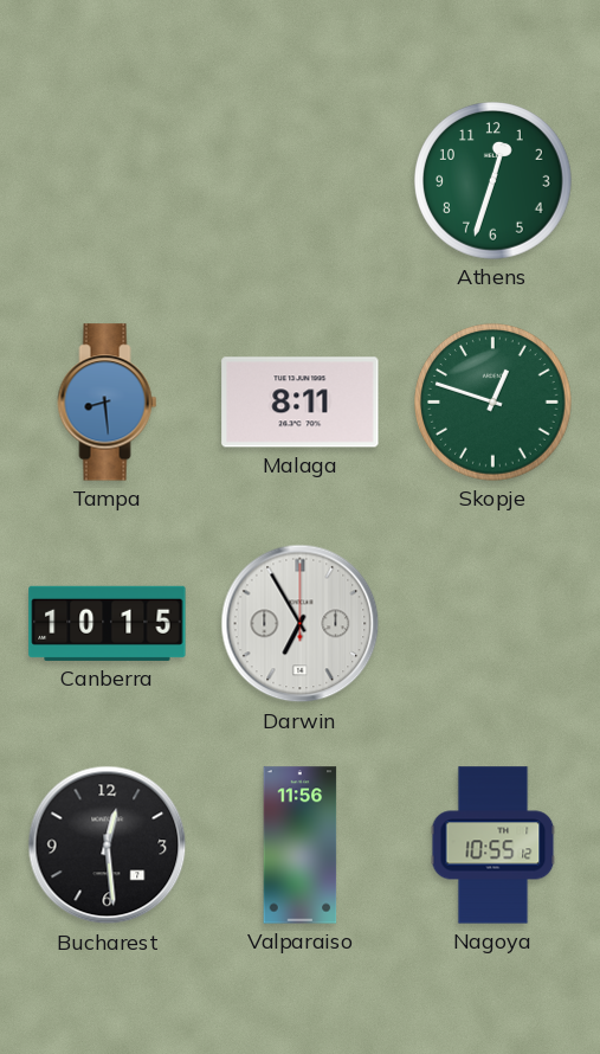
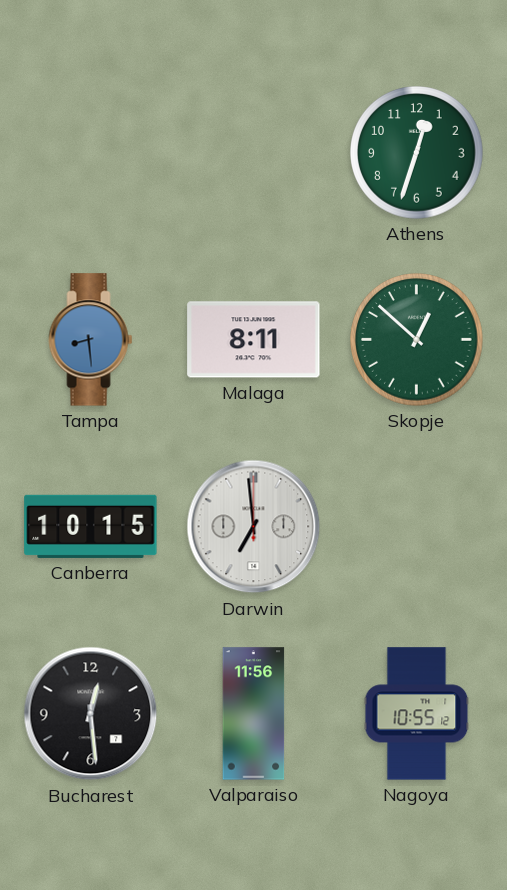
Skopje: 12:48 -> 12:52 (417, 340)
Darwin: 6:55 -> 6:59 (254, 527)
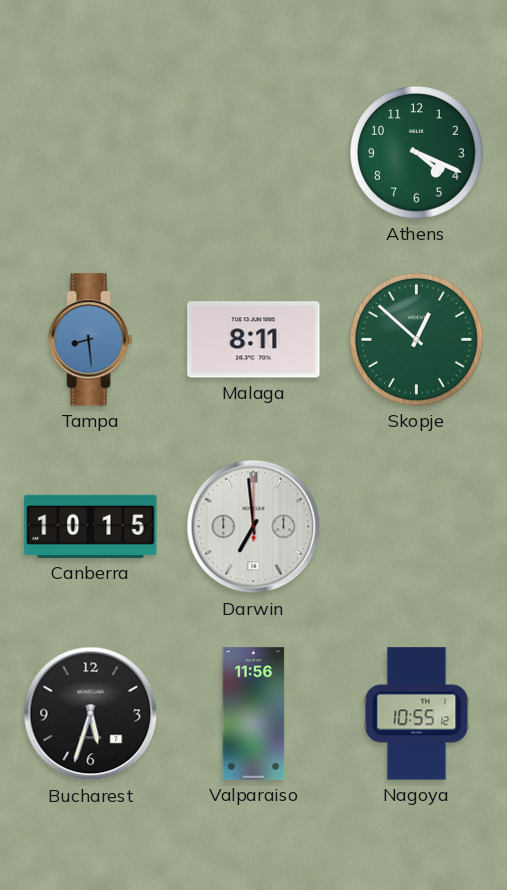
Athens: 12:33 -> 4:19 (417, 153)
Bucharest: 12:29 -> 5:33 (91, 714)
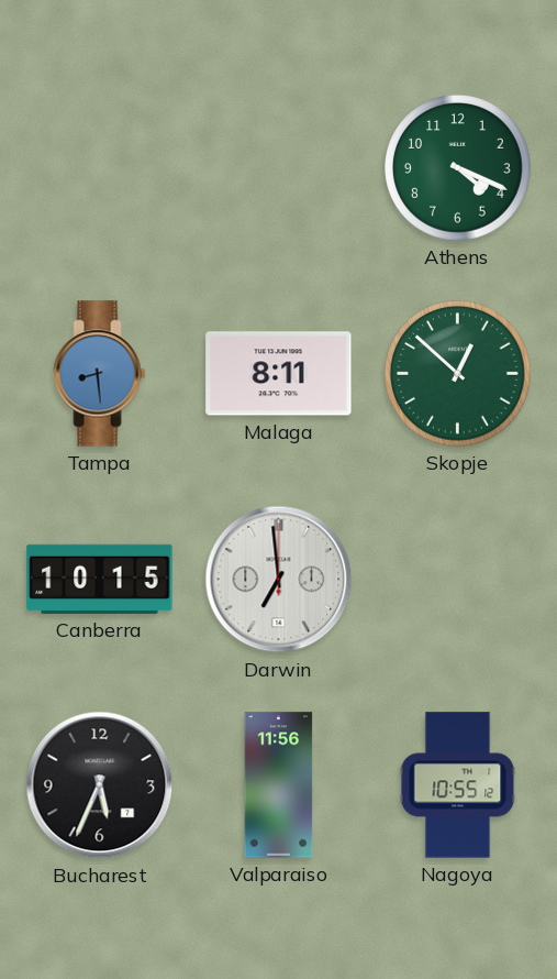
Bucharest: 5:33 -> 5:34 (100, 785)
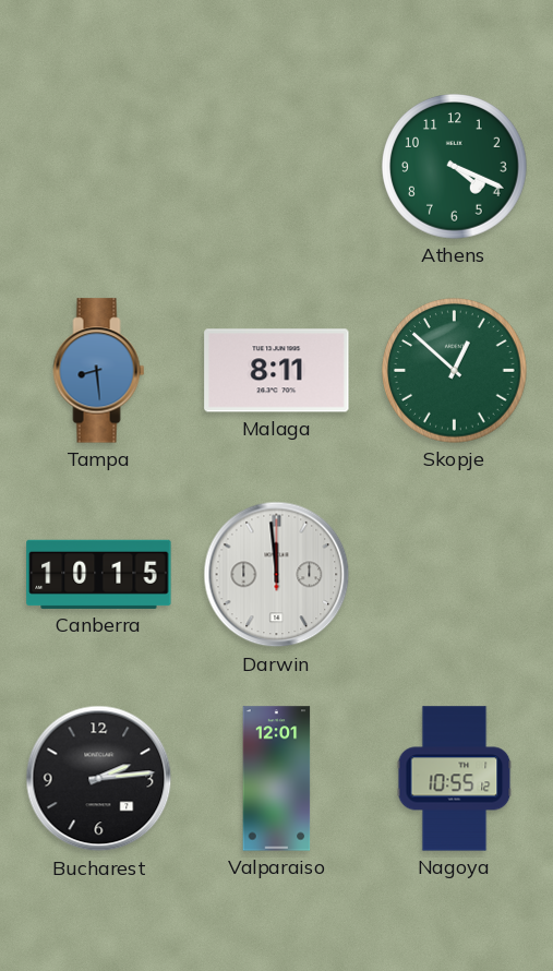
Darwin: 6:59 -> 11:59 (277, 575)
Bucharest: 5:34 -> 2:14 (99, 779)
Valparaiso: 11:56 -> 12:01 (277, 779)
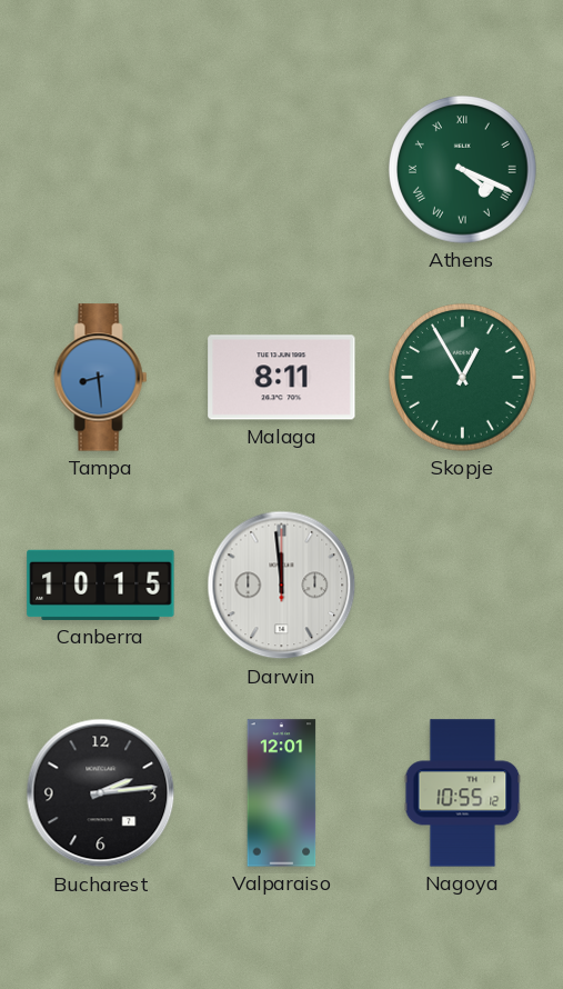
Athens numerals: Arabic -> Roman (463, 170)
Skopje: 12:52 -> 12:55 (463, 378)
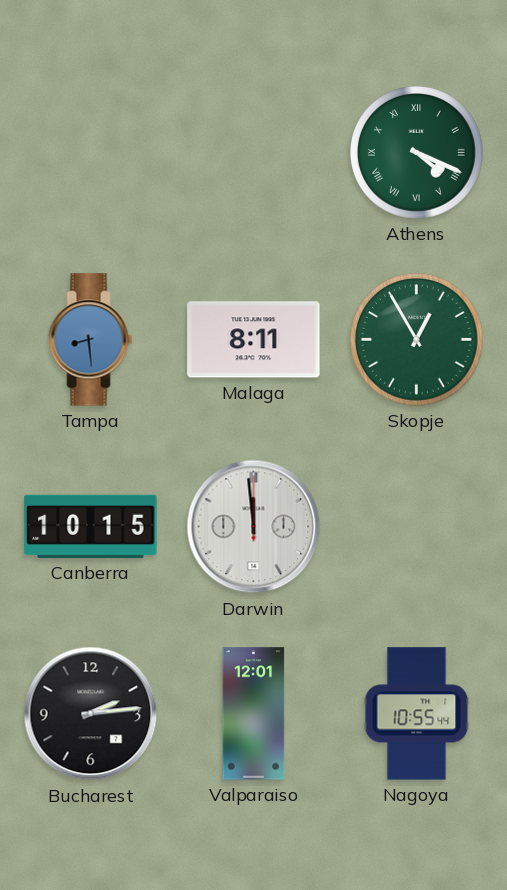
Nagoya: 10:55:12 -> 10:55:44 (417, 714)
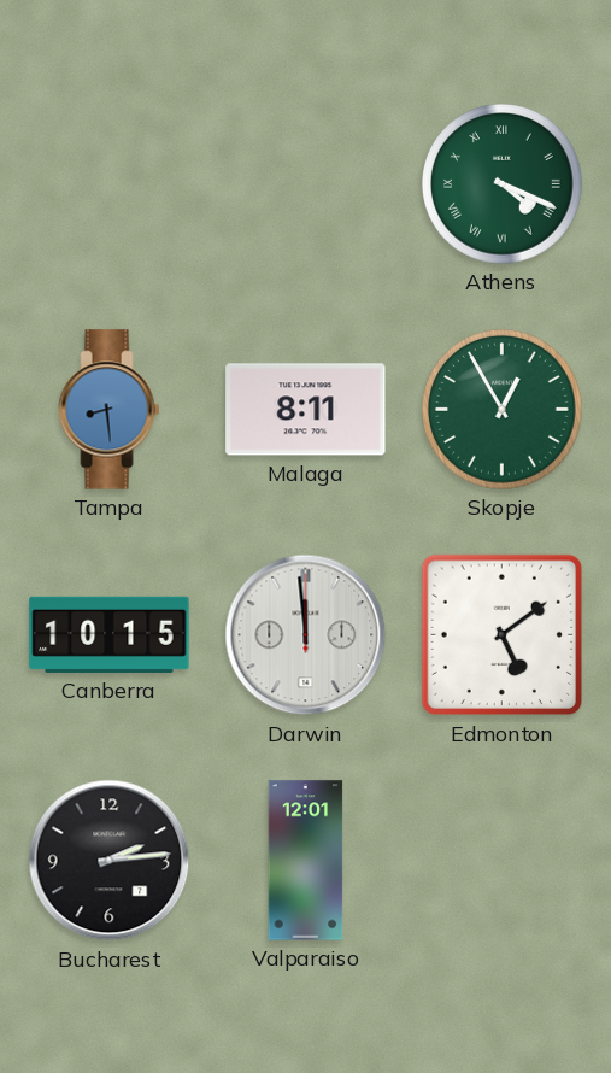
Edmonton: none -> 5:09 (503, 635)
Nagoya: 10:55 -> none (417, 714)
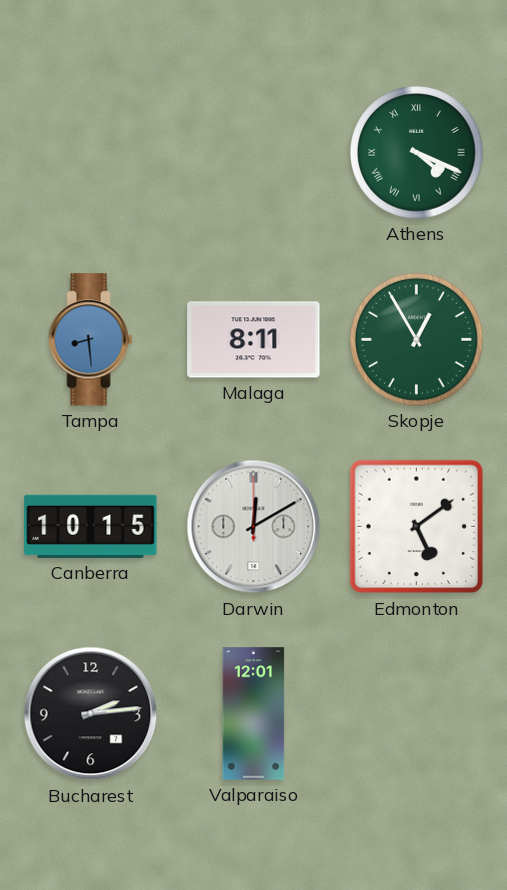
Darwin: 11:59 -> 12:10 (254, 527)
